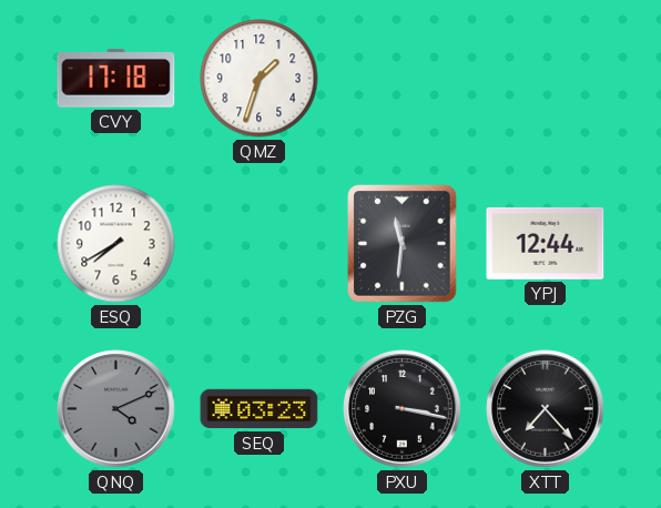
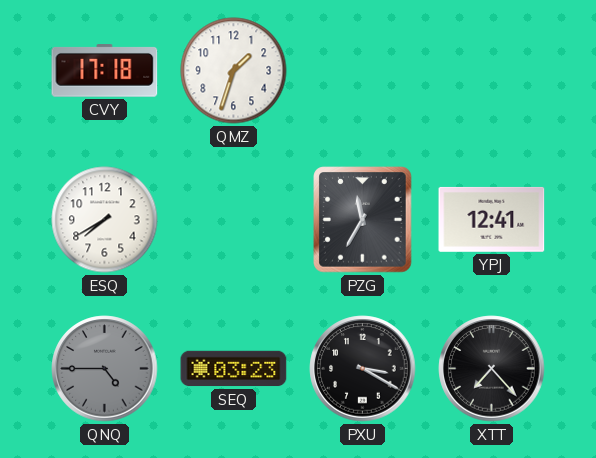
PZG: 11:31 -> 11:35 (363, 220)
YPJ: 12:44 -> 12:41 (492, 219)
QNQ: 4:11 -> 4:45 (105, 369)
PXU: 3:17 -> 3:20 (363, 369)
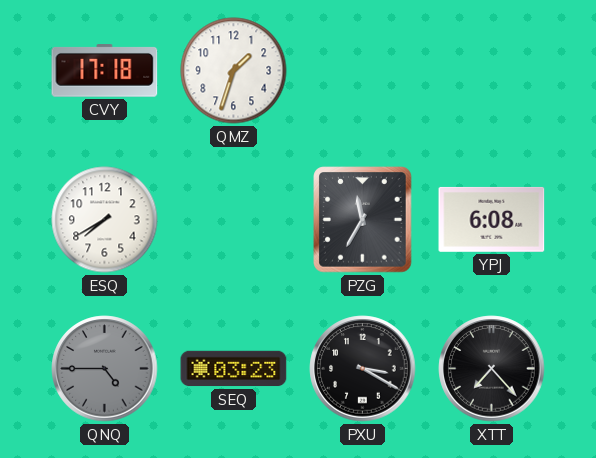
YPJ: 12:41 -> 6:08 (492, 219)
